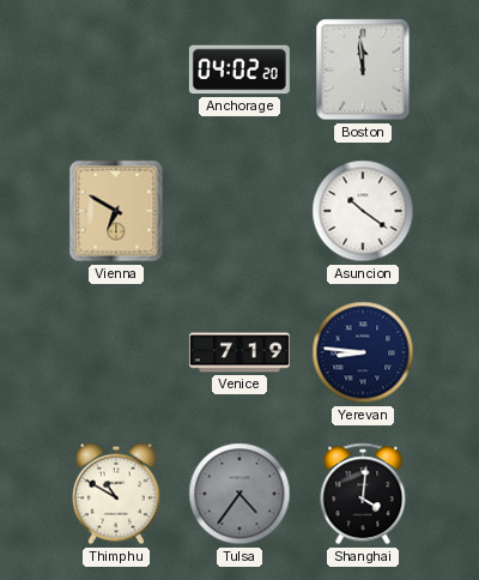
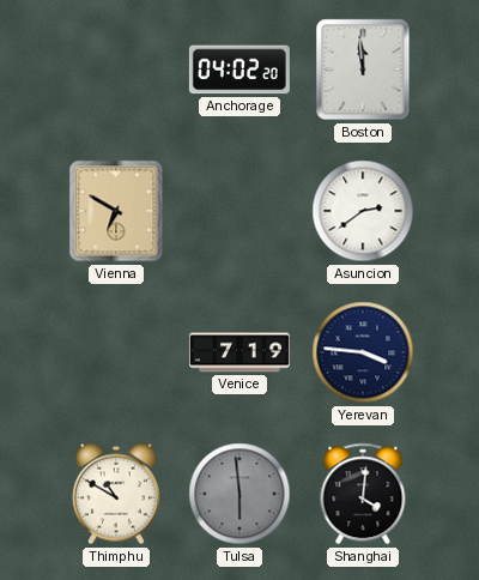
Asuncion: 10:21 -> 2:39 (363, 211)
Yerevan: 8:46 -> 3:46 (363, 352)
Tulsa: 4:36 -> 5:59 (239, 494)
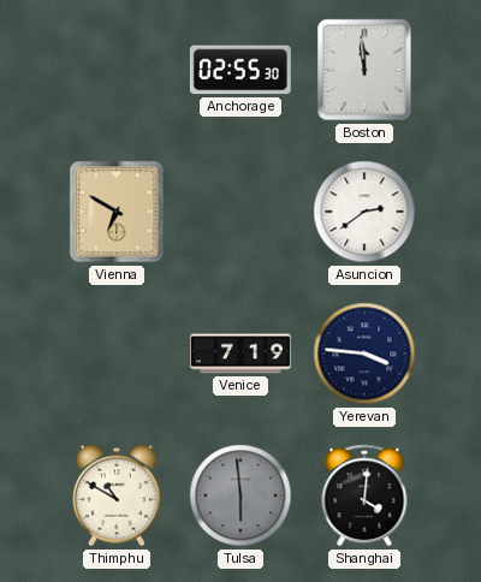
Anchorage: 04:02 -> 02:55 (240, 70)
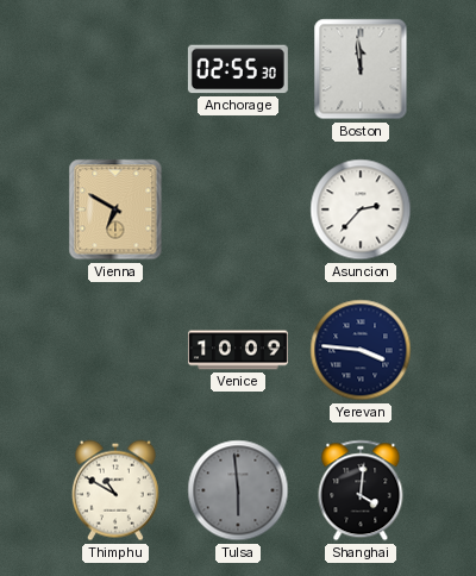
Asuncion: 2:39 -> 2:37 (361, 209)
Venice: 7:19 -> 10:09 (238, 350)
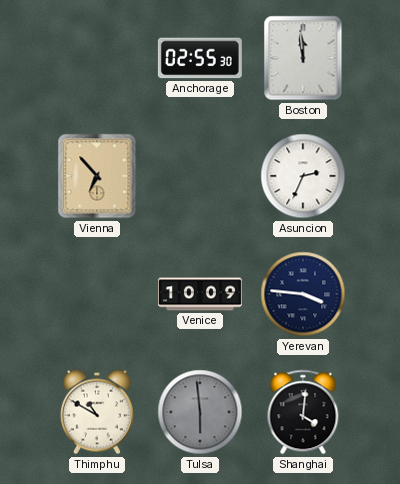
Vienna: 6:50 -> 6:53 (97, 176)
Asuncion: 2:37 -> 2:34 (303, 176)
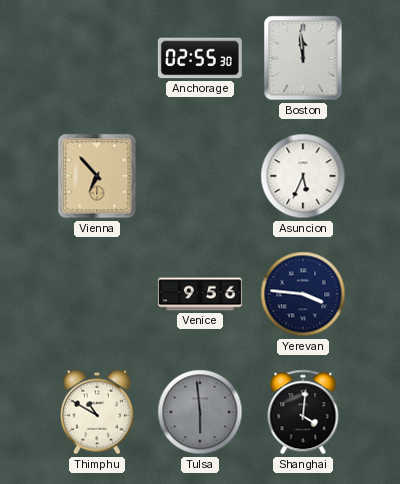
Asuncion: 2:34 -> 5:34 (303, 176)
Venice: 10:09 -> 9:56 (200, 294)
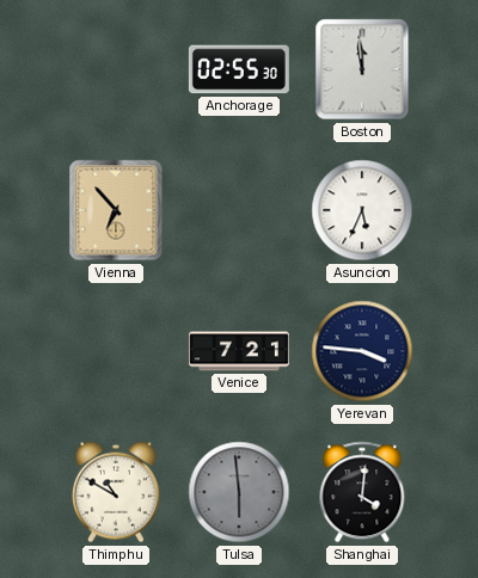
Venice: 9:56 -> 7:21 (239, 351)
